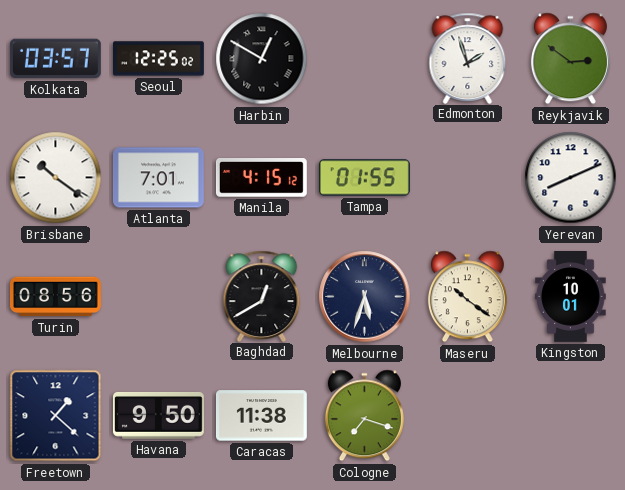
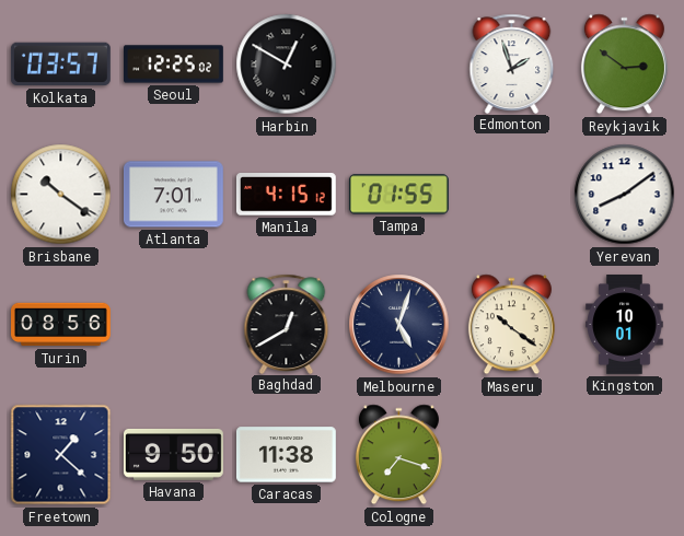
Yerevan: 8:11 -> 8:09 (625, 195)
Melbourne: 5:33 -> 5:03 (399, 325)
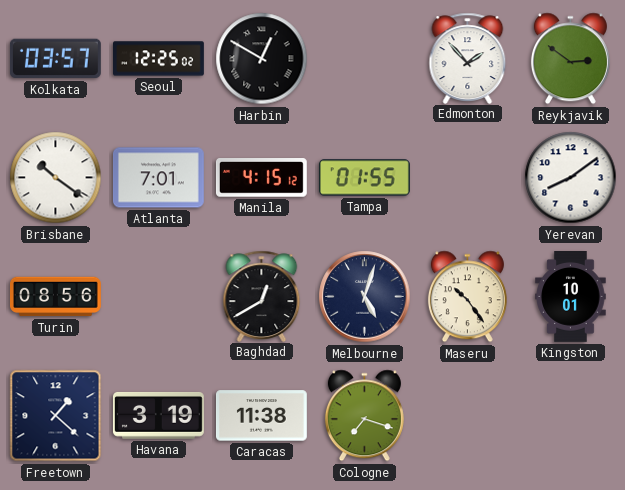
Edmonton: 1:57 -> 1:53 (468, 58)
Maseru: 10:21 -> 10:24 (467, 297)
Havana: 9:50 -> 3:19 (158, 415)
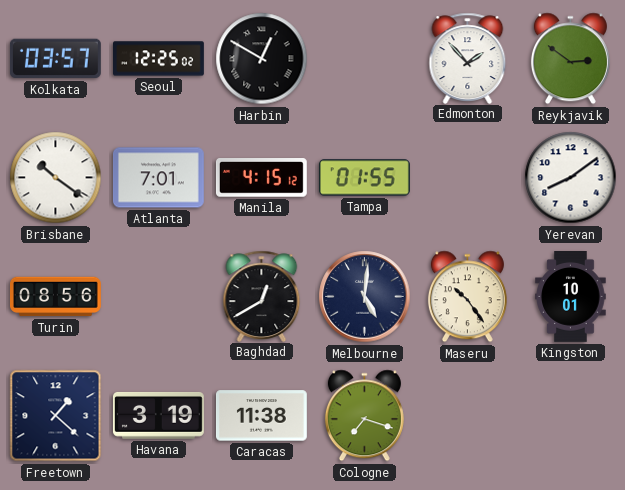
Melbourne: 5:03 -> 5:01 (365, 297)
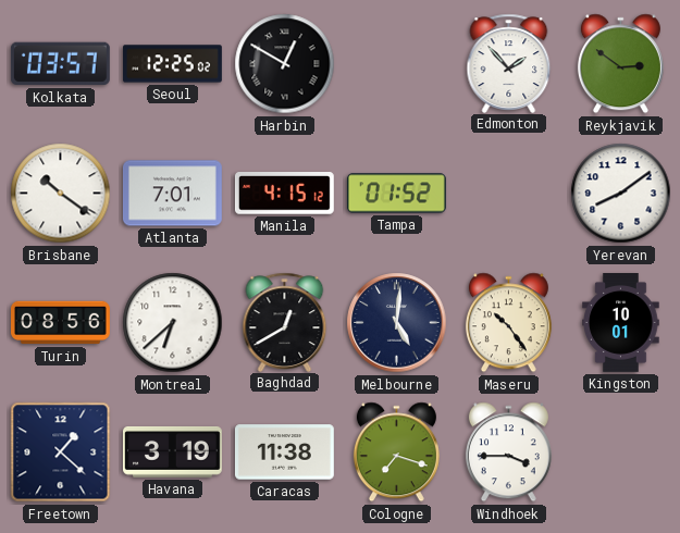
Tampa: 01:55 -> 01:52 (396, 194)
Montreal: none -> 6:38 (173, 323)
Windhoek: none -> 3:45 (508, 453)
